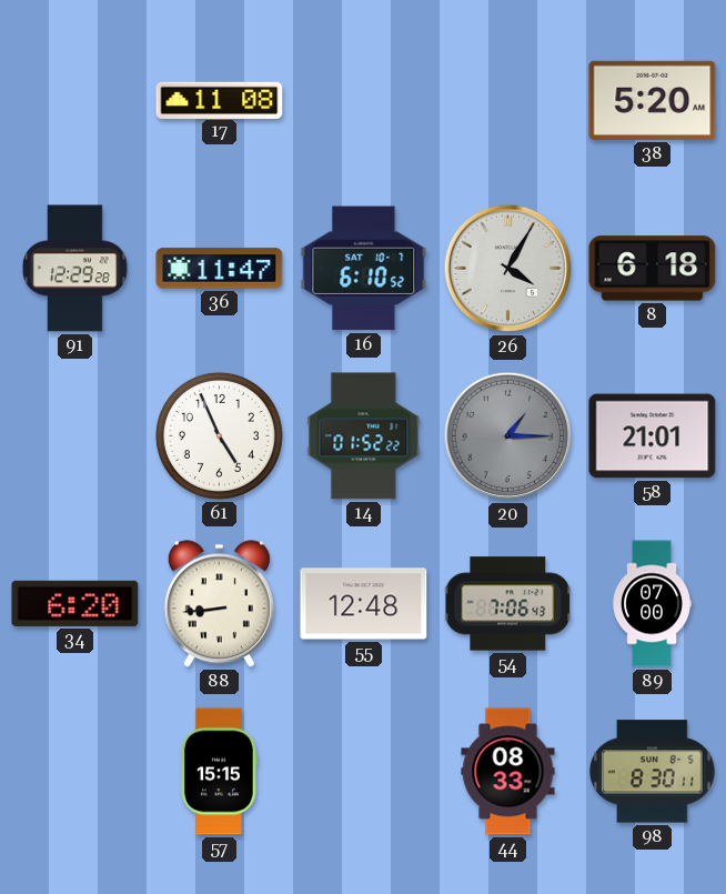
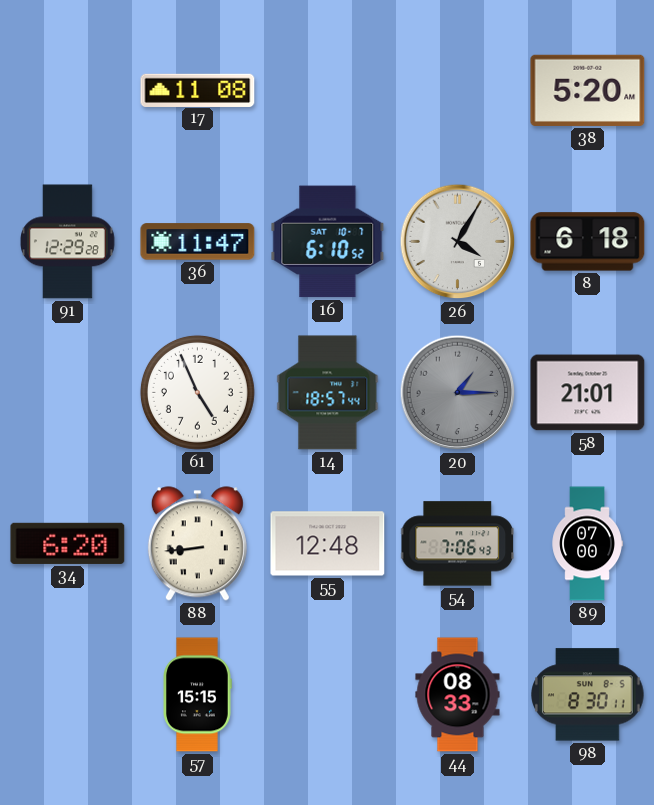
14: 01:52 -> 18:57 (328, 393)
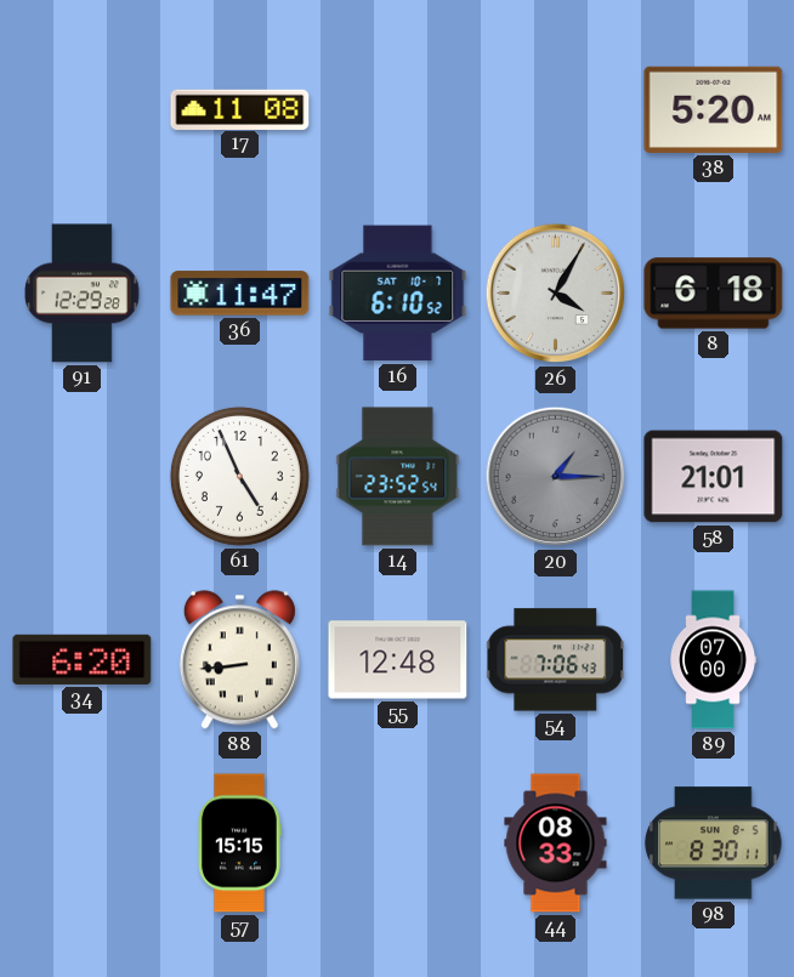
14: 18:57 -> 23:52 (398, 477)
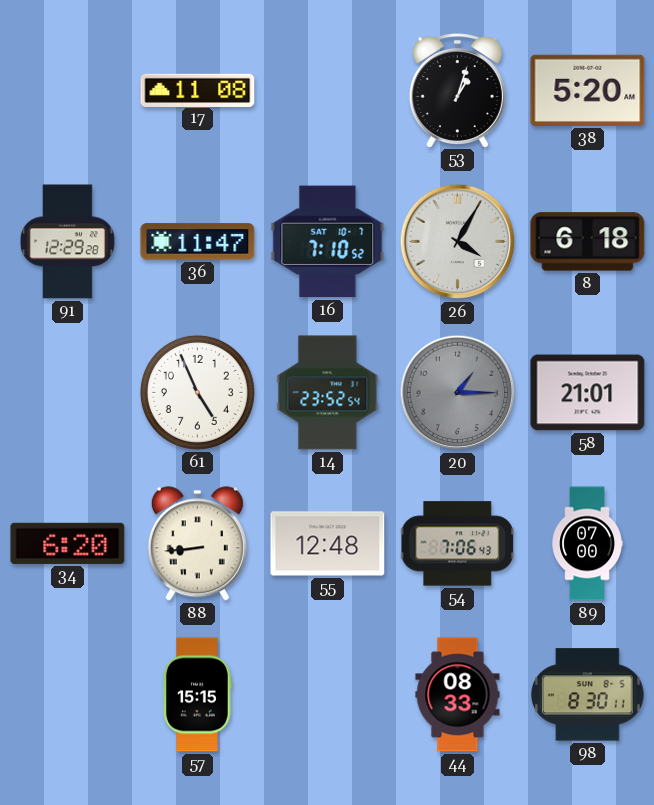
53: none -> 1:03 (457, 90)
16: 6:10 -> 7:10 (328, 242)
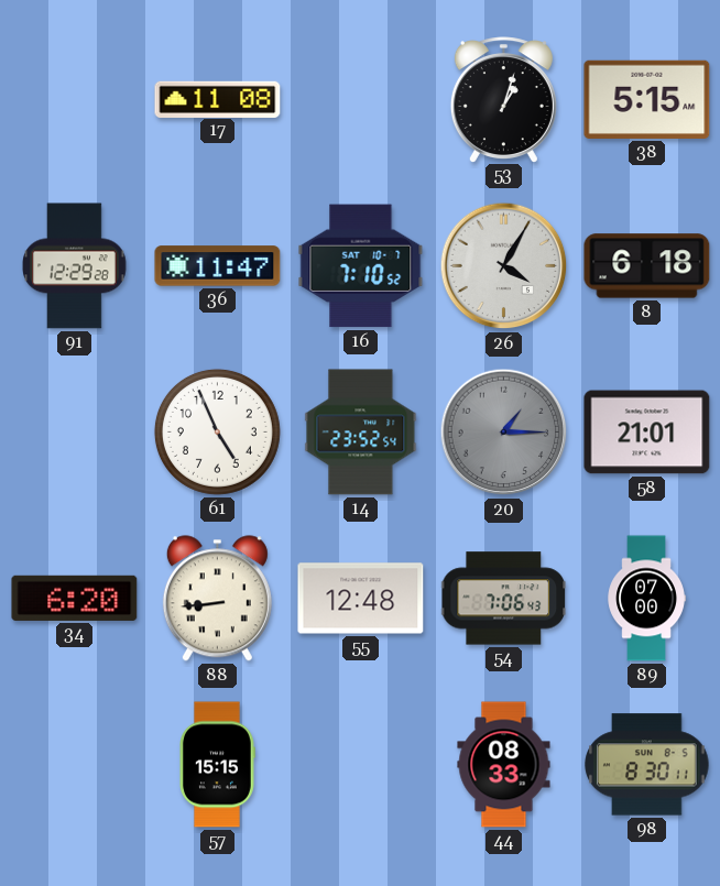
38: 5:20 -> 5:15 (647, 99)
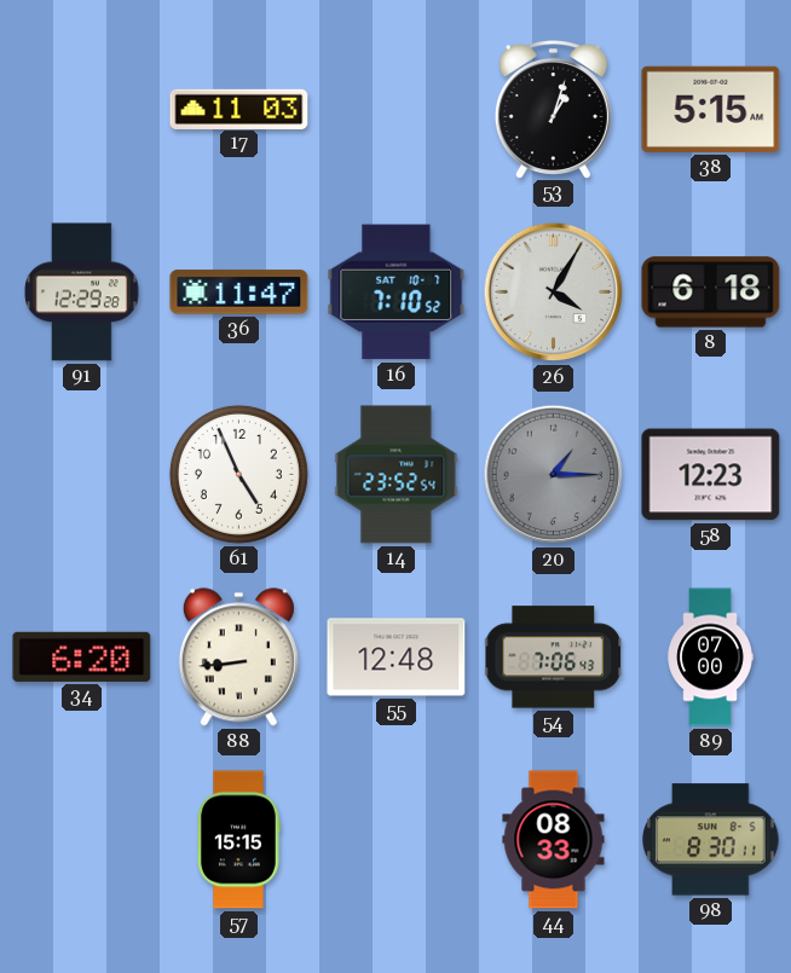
17: 11:08 -> 11:03 (239, 109)
58: 21:01 -> 12:23 (711, 475)
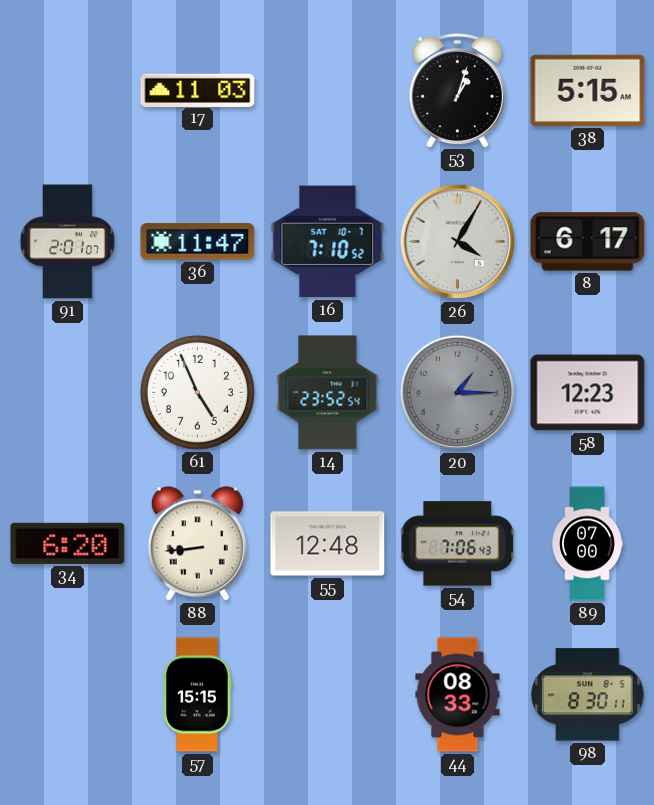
91: 12:29 -> 2:01 (68, 242)
8: 6:18 -> 6:17 (588, 242)
